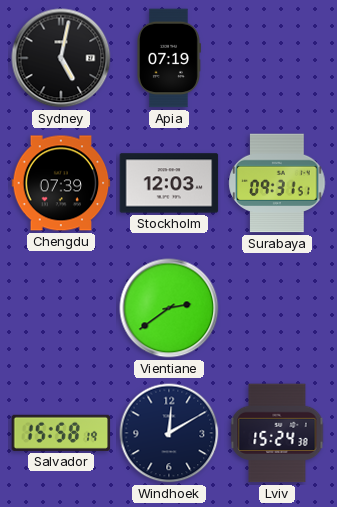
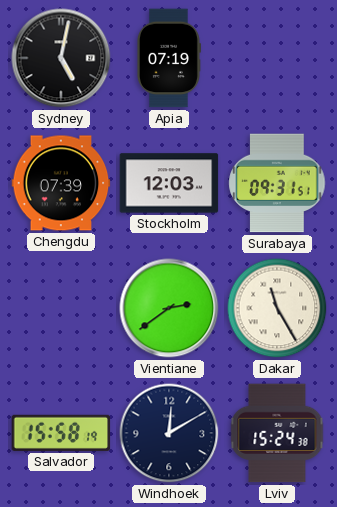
Dakar: none -> 11:25 (277, 308)
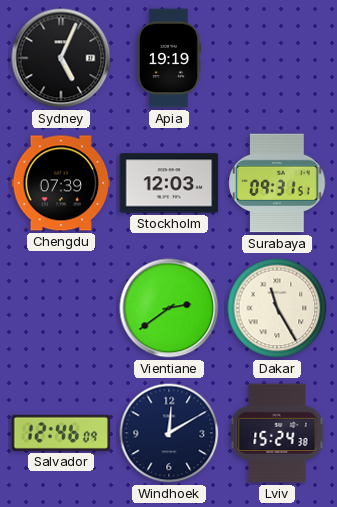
Sydney: 5:02 -> 5:04 (61, 58)
Apia: 07:19 -> 19:19 (168, 58)
Salvador: 15:58 -> 12:46 (61, 433)
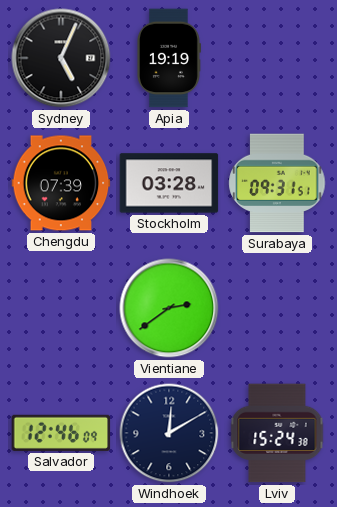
Stockholm: 12:03 -> 03:28 (169, 183)
Dakar: 11:25 -> none (277, 308)
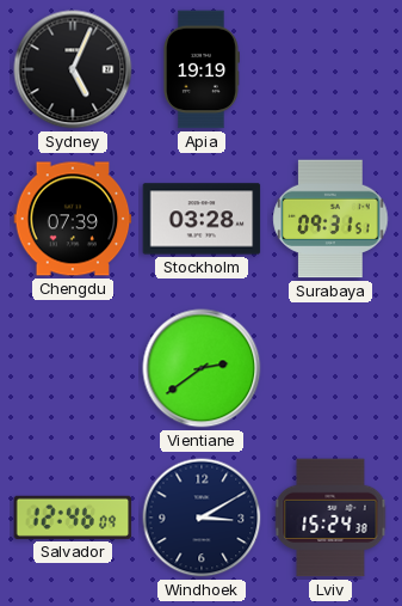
Windhoek: 12:10 -> 3:10 (202, 518)
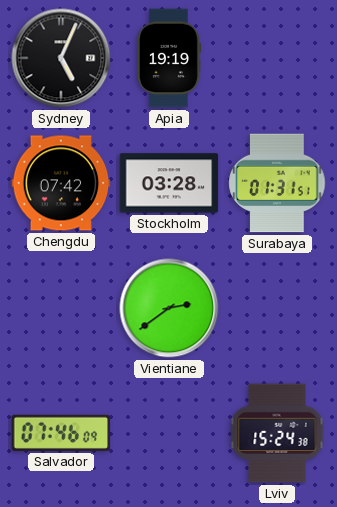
Chengdu: 07:39 -> 07:42 (61, 183)
Surabaya: 09:31 -> 01:31 (277, 183)
Salvador: 12:46 -> 07:46 (61, 433)
Windhoek: 3:10 -> none (202, 518)
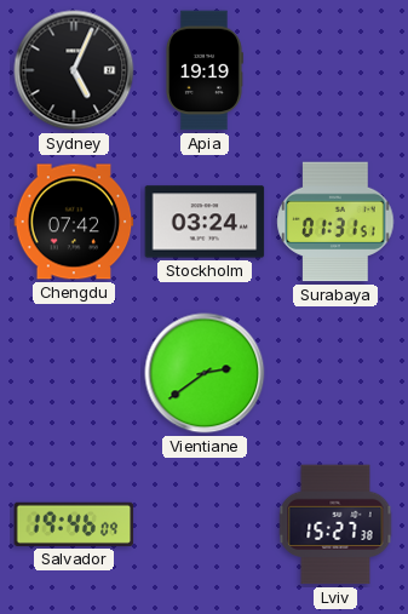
Stockholm: 03:28 -> 03:24 (205, 222)
Salvador: 07:46 -> 19:46 (74, 524)
Lviv: 15:24 -> 15:27 (335, 524)
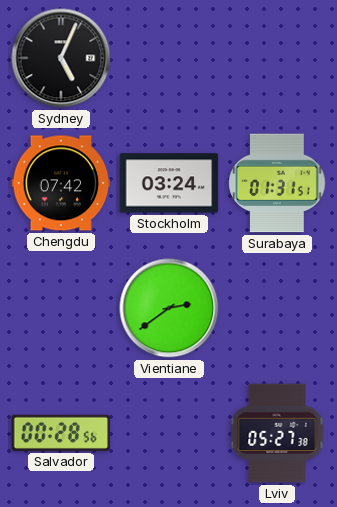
Apia: 19:19 -> none (203, 70)
Salvador: 19:46 -> 00:28 (61, 433)
Lviv: 15:27 -> 05:27 (277, 433)
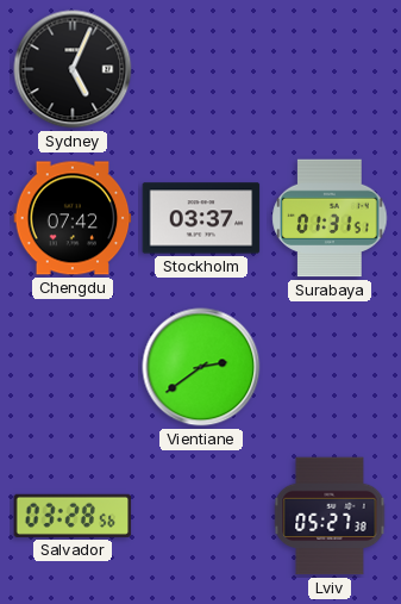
Stockholm: 03:24 -> 03:37 (201, 218)
Salvador: 00:28 -> 03:28 (73, 516)
